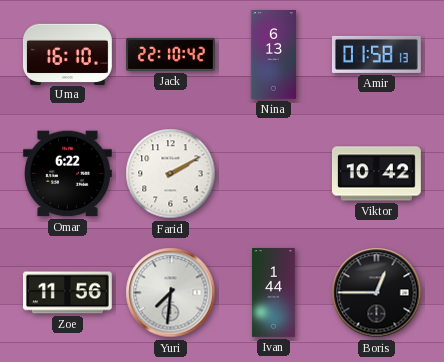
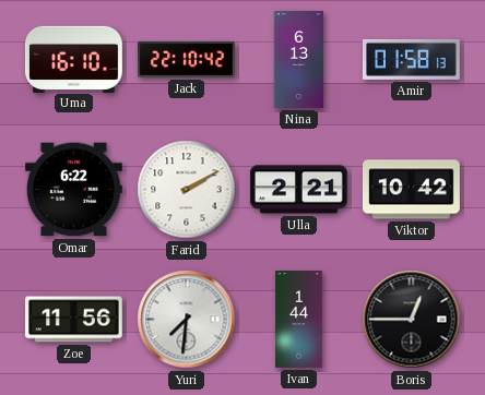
Ulla: none -> 2:21 (298, 190)
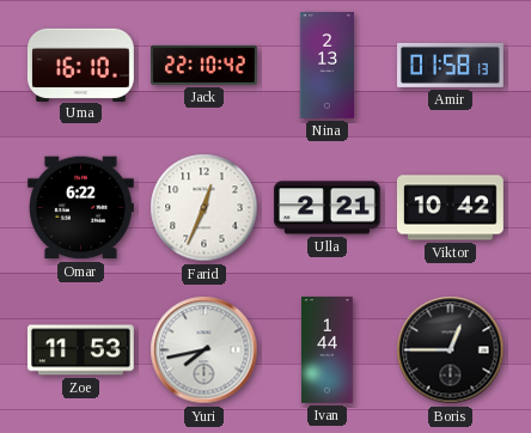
Nina: 6:13 -> 2:13 (328, 66)
Farid: 2:10 -> 12:34 (205, 208)
Zoe: 11:56 -> 11:53 (80, 350)
Yuri: 7:31 -> 7:43 (205, 350)
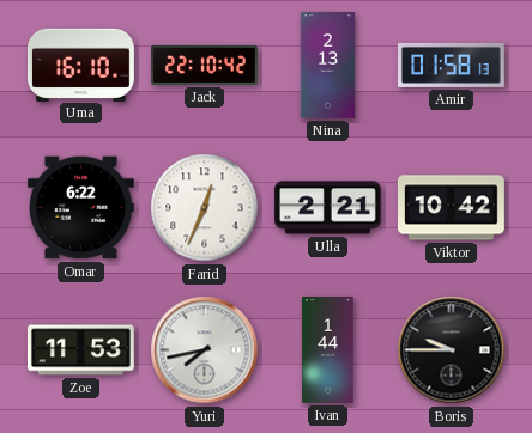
Boris: 12:45 -> 9:45 (452, 350)
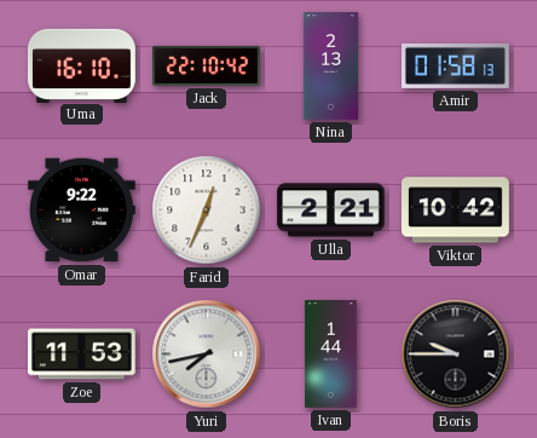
Omar: 6:22 -> 9:22 (81, 211)
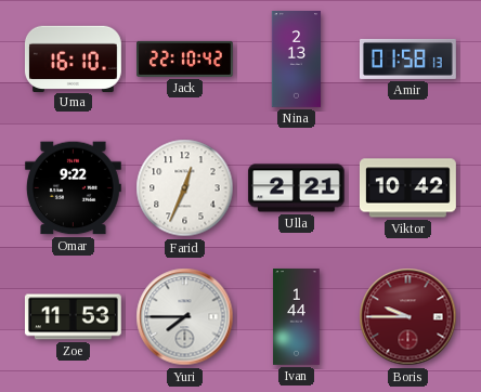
Yuri: 7:43 -> 7:45 (185, 317)
Boris dial: black -> burgundy (408, 317)
